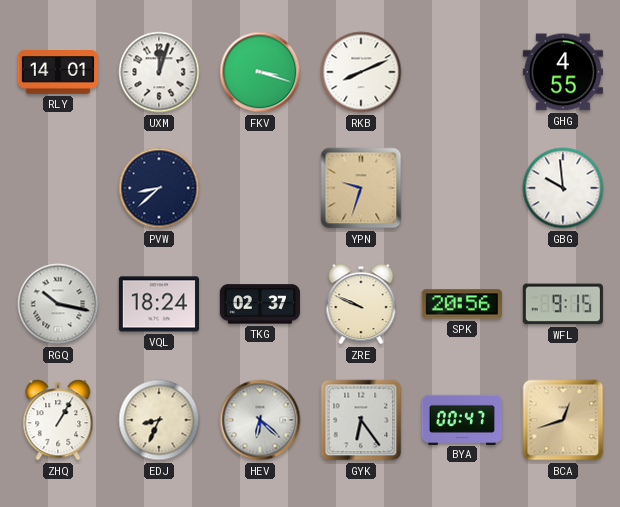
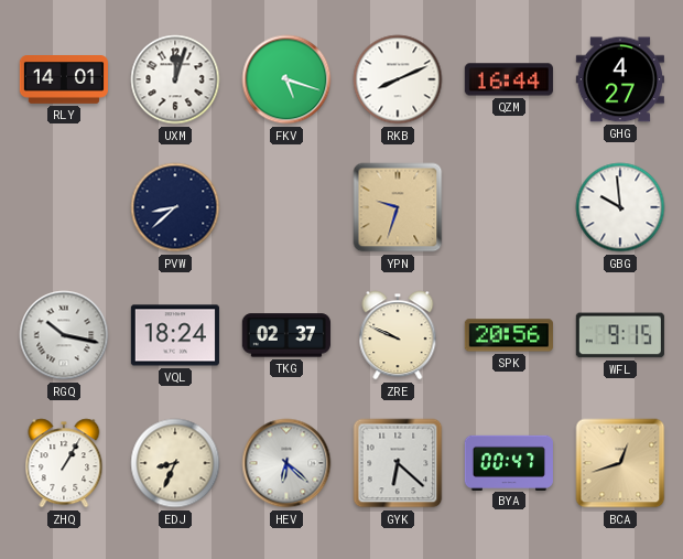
FKV: 3:18 -> 5:18 (286, 79)
QZM: none -> 16:44 (509, 79)
GHG: 4:55 -> 4:27 (620, 79)
GYK: 6:24 -> 6:22 (398, 463)
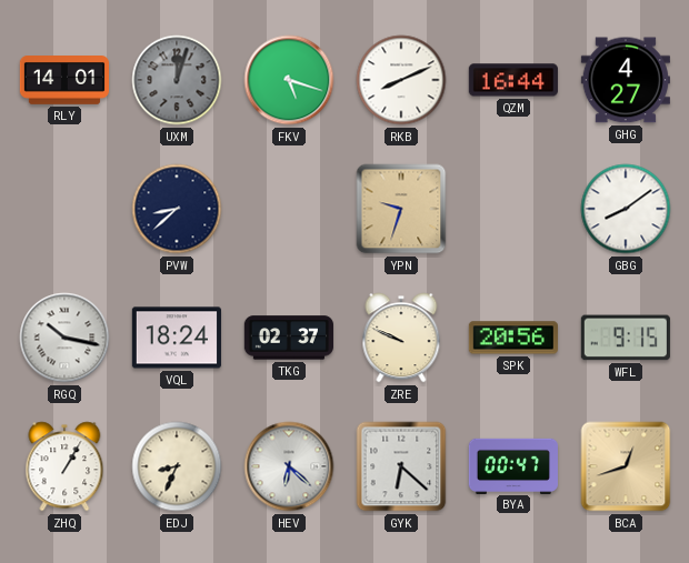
UXM dial: white -> grey (177, 80)
GBG: 9:59 -> 8:09 (626, 209)
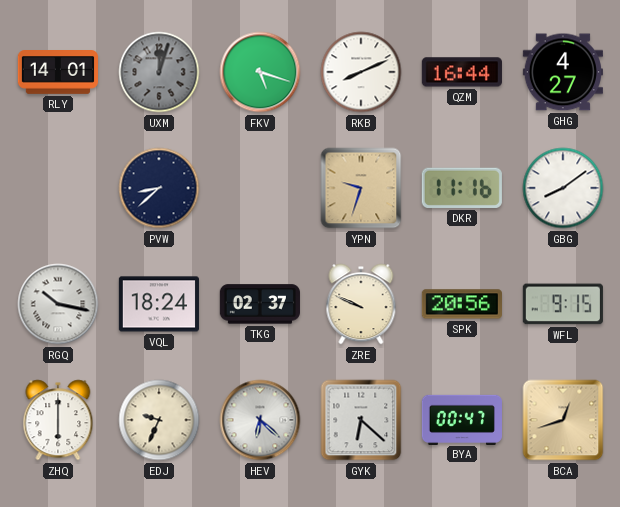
DKR: none -> 11:16 (462, 188)
ZHQ: 1:05 -> 6:00 (58, 420)
EDJ: 8:34 -> 9:34 (159, 420)
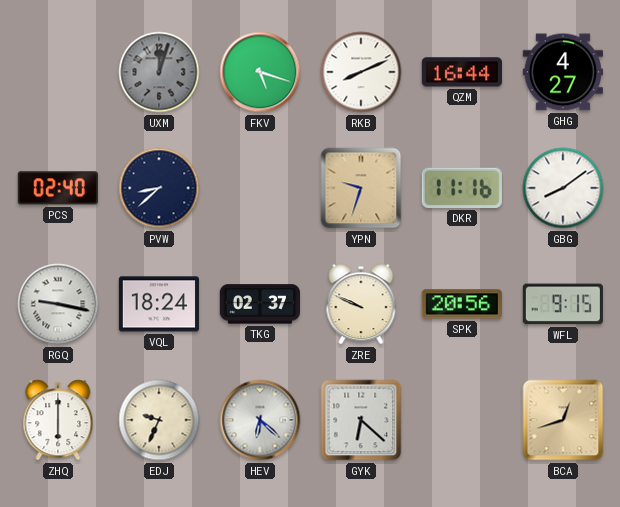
RLY: 14:01 -> none (57, 72)
PCS: none -> 02:40 (58, 188)
RGQ: 10:17 -> 9:17 (58, 304)
BYA: 00:47 -> none (462, 419)
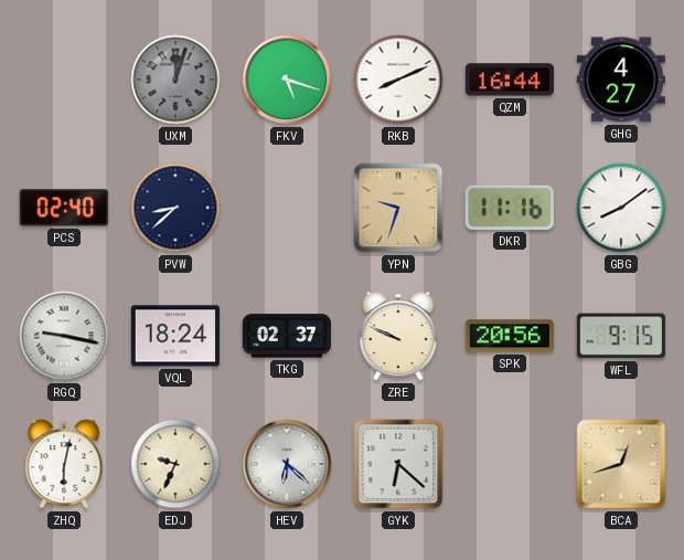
ZHQ: 6:00 -> 6:02 (64, 464)
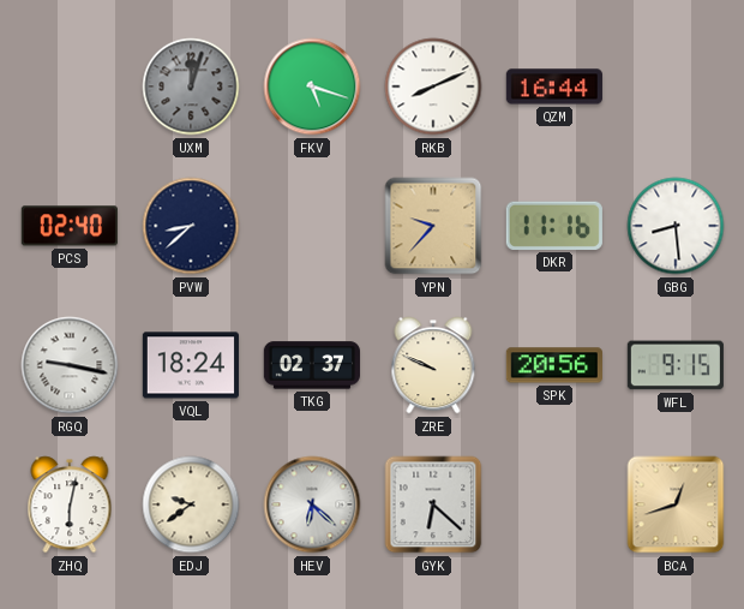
GHG: 4:27 -> none (621, 80)
YPN: 9:33 -> 9:37 (433, 226)
GBG: 8:09 -> 8:29 (676, 226)
EDJ: 9:34 -> 9:39 (191, 504)
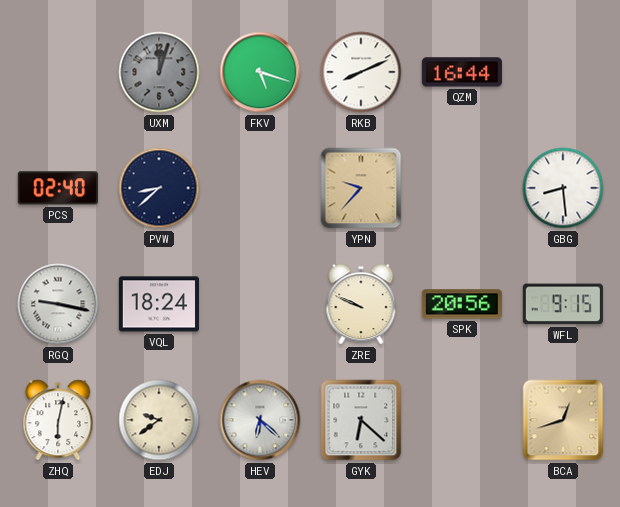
DKR: 11:16 -> none (554, 226)
TKG: 02:37 -> none (312, 365)
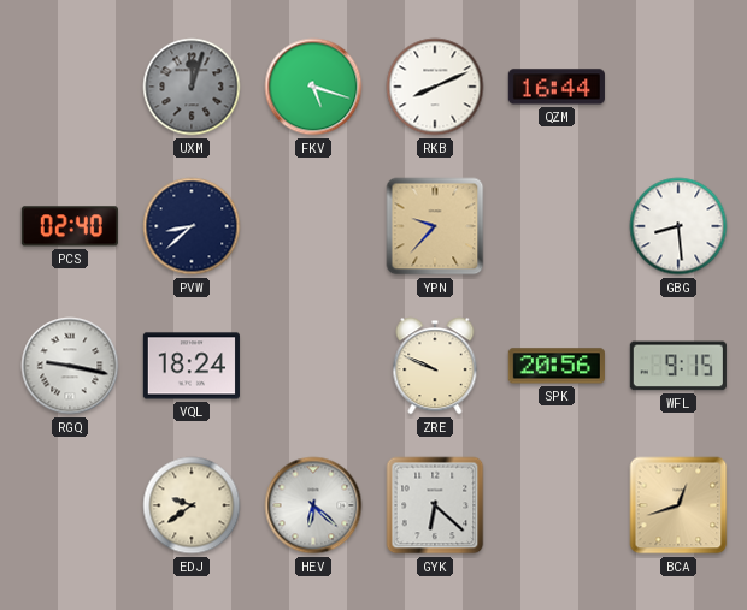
ZHQ: 6:02 -> none (58, 420)
